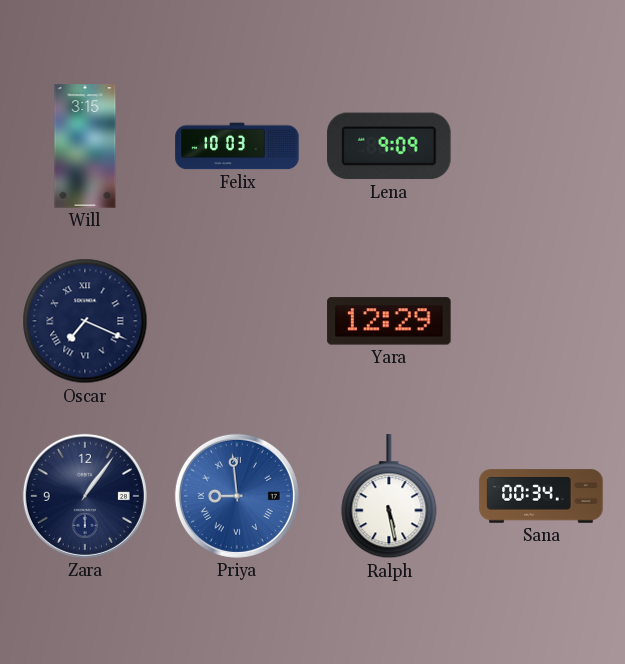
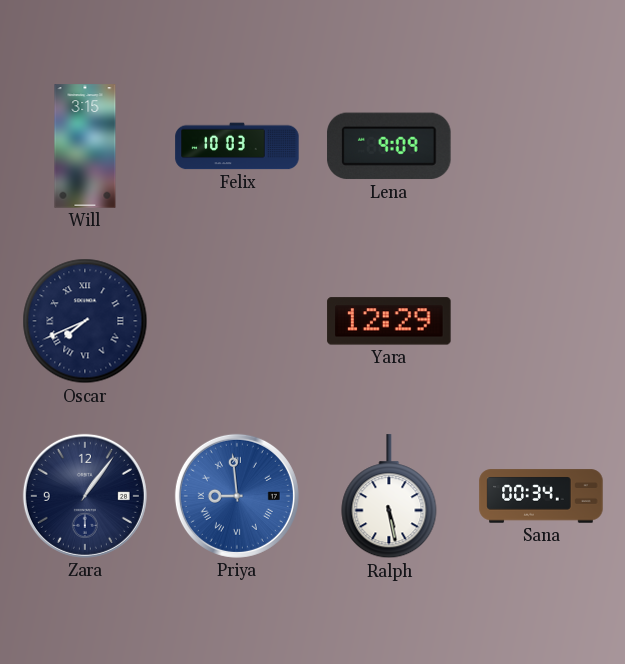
Oscar: 7:19 -> 7:41 (85, 321)
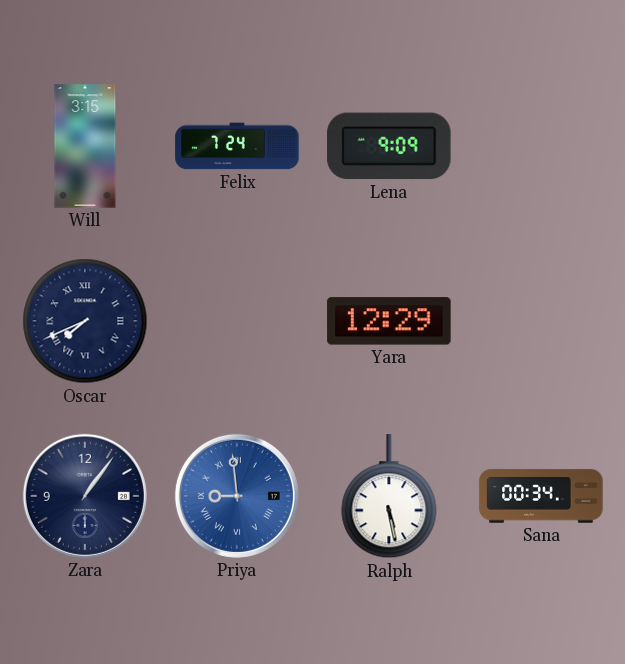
Felix: 10:03 -> 7:24 (237, 146)
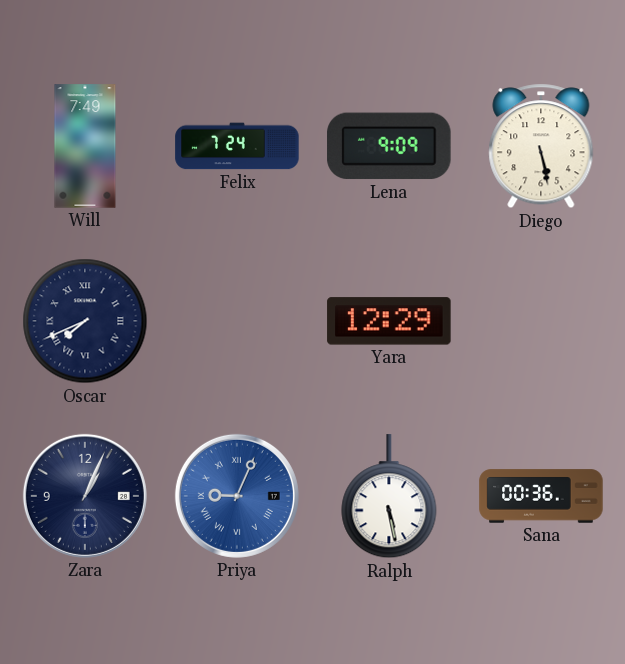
Will: 3:15 -> 7:49 (85, 146)
Diego: none -> 5:28 (541, 146)
Zara: 1:06 -> 1:04 (85, 496)
Priya: 8:59 -> 9:04 (237, 496)
Sana: 00:34 -> 00:36 (541, 496)
